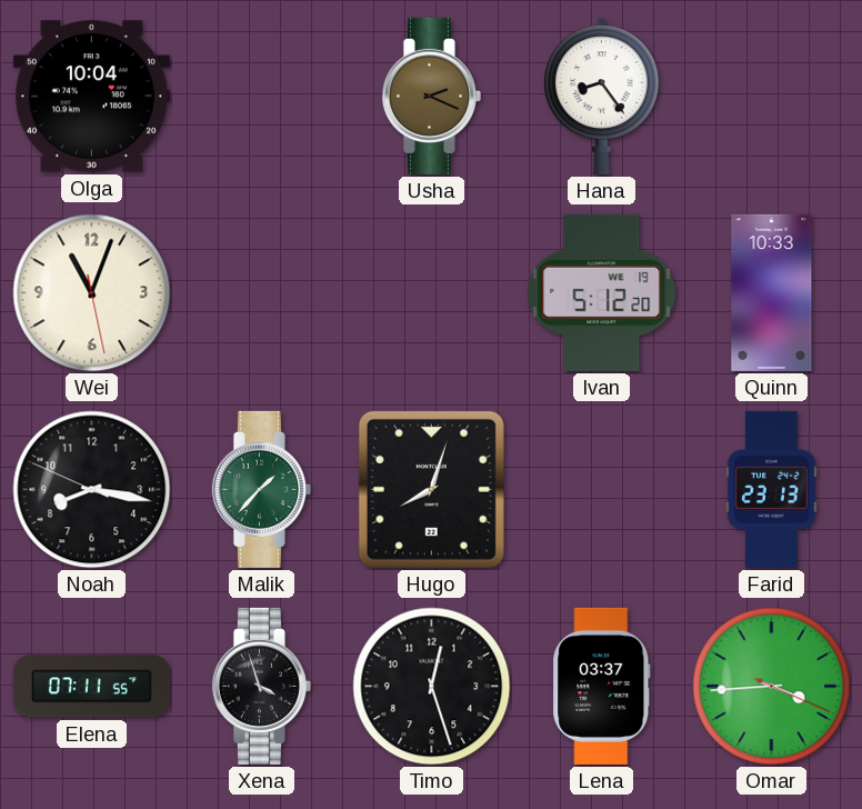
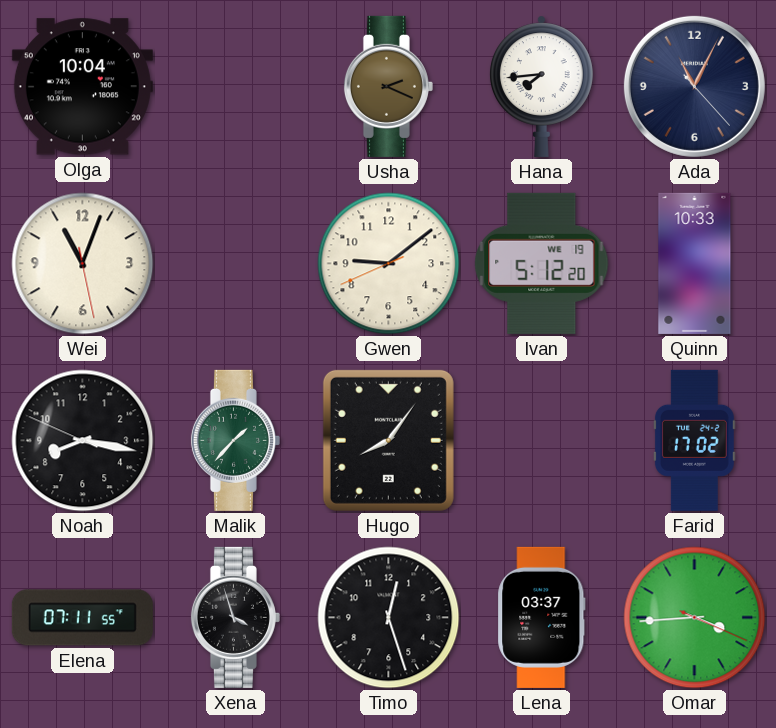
Hana: 8:24 -> 7:44 (541, 86)
Ada: none -> 11:04 (694, 86)
Gwen: none -> 9:08 (389, 264)
Hugo: 8:03 -> 8:06 (388, 440)
Farid: 23:13 -> 17:02 (694, 440)
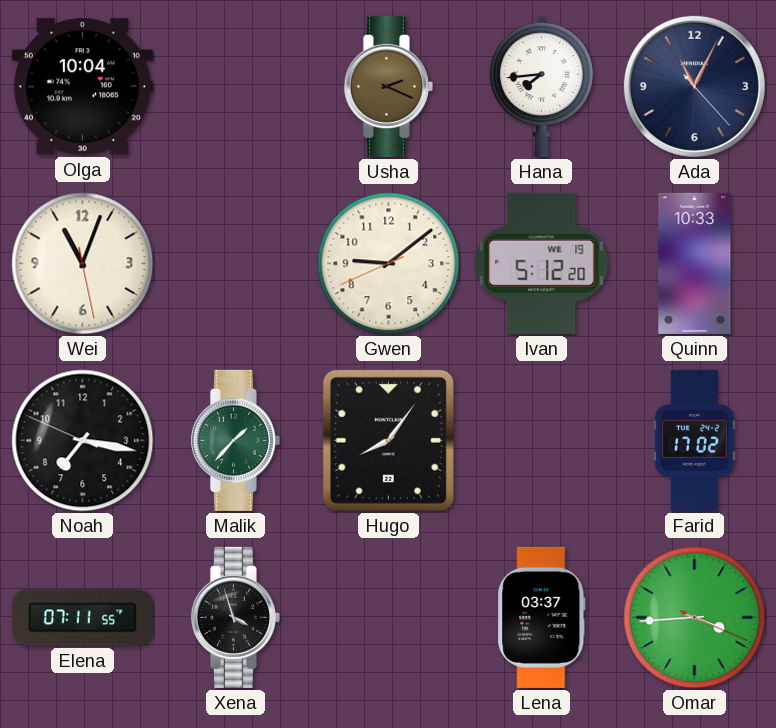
Noah: 8:16 -> 7:16 (83, 441)
Timo: 12:27 -> none (389, 618)
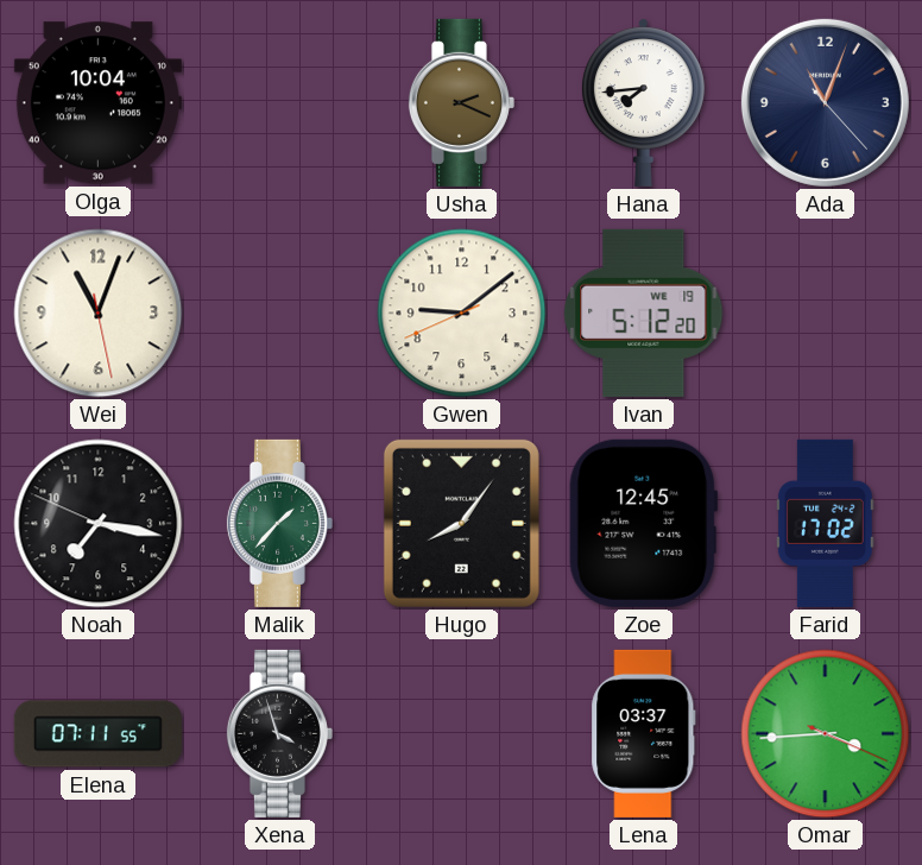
Ada: 11:04 -> 11:03 (825, 102)
Quinn: 10:33 -> none (695, 263)
Zoe: none -> 12:45 (644, 523)
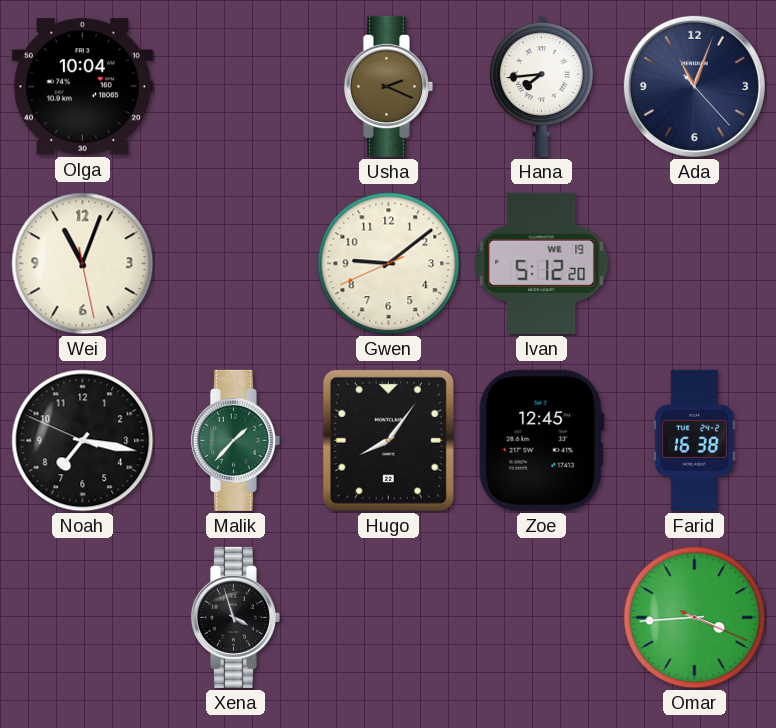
Farid: 17:02 -> 16:38 (694, 440)
Elena: 07:11 -> none (97, 734)
Lena: 03:37 -> none (644, 733)
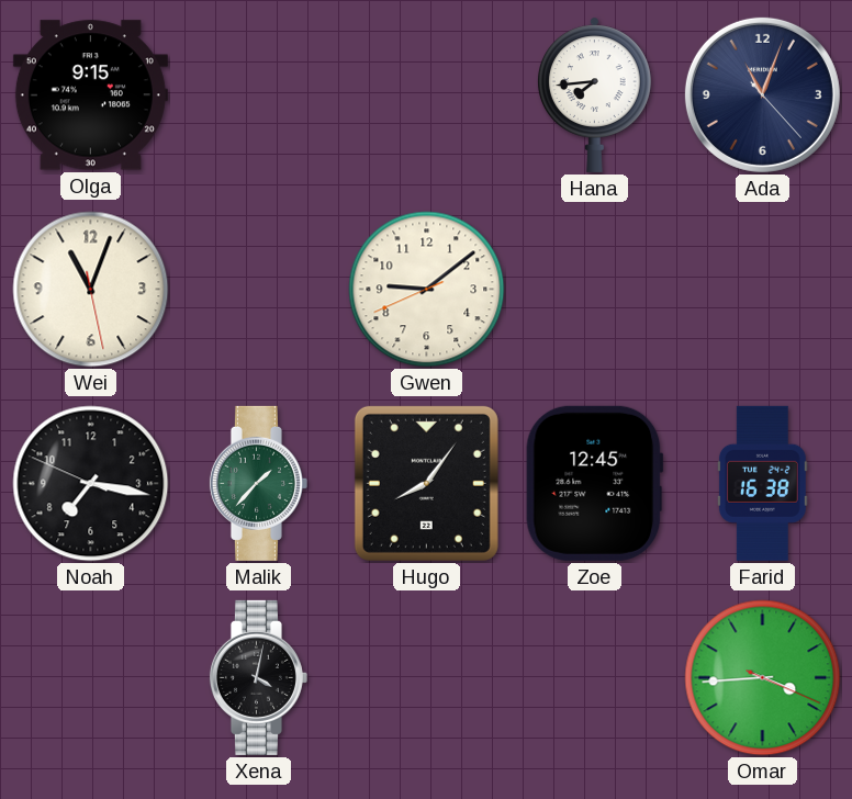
Olga: 10:04 -> 9:15 (90, 95)
Usha: 2:19 -> none (388, 86)
Ivan: 5:12 -> none (542, 263)
Xena: 3:57 -> 4:02 (258, 677)
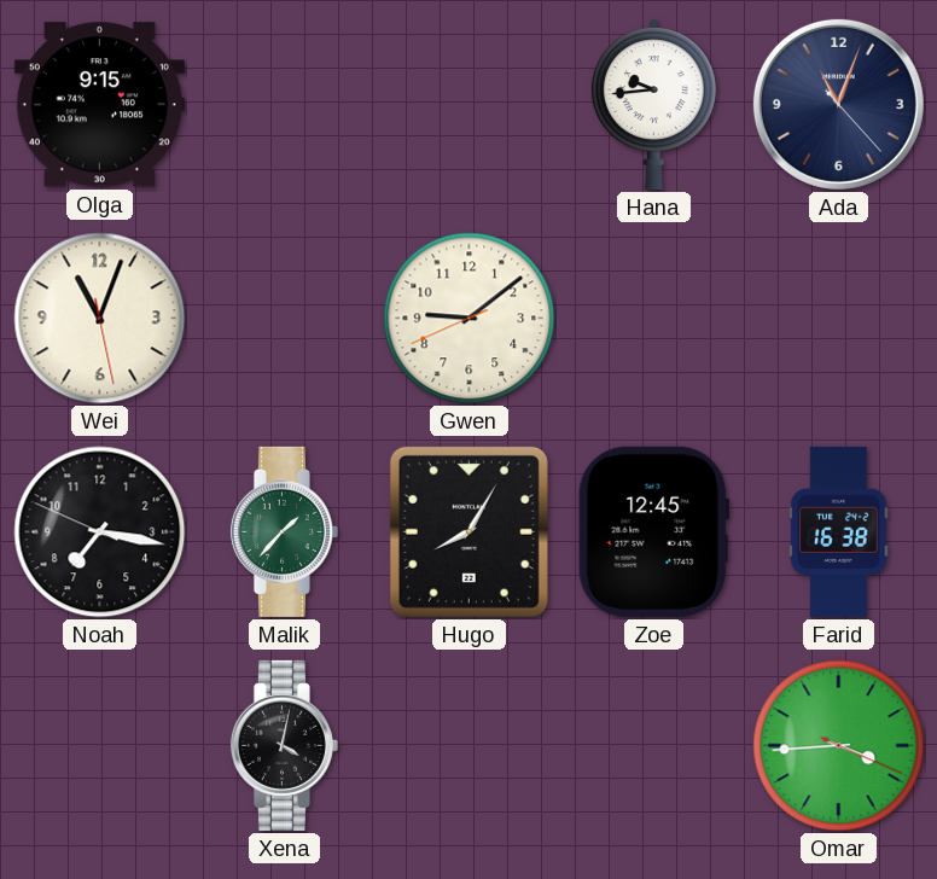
Hana: 7:44 -> 9:44 (653, 104)
Hugo: 8:06 -> 8:05 (468, 531)
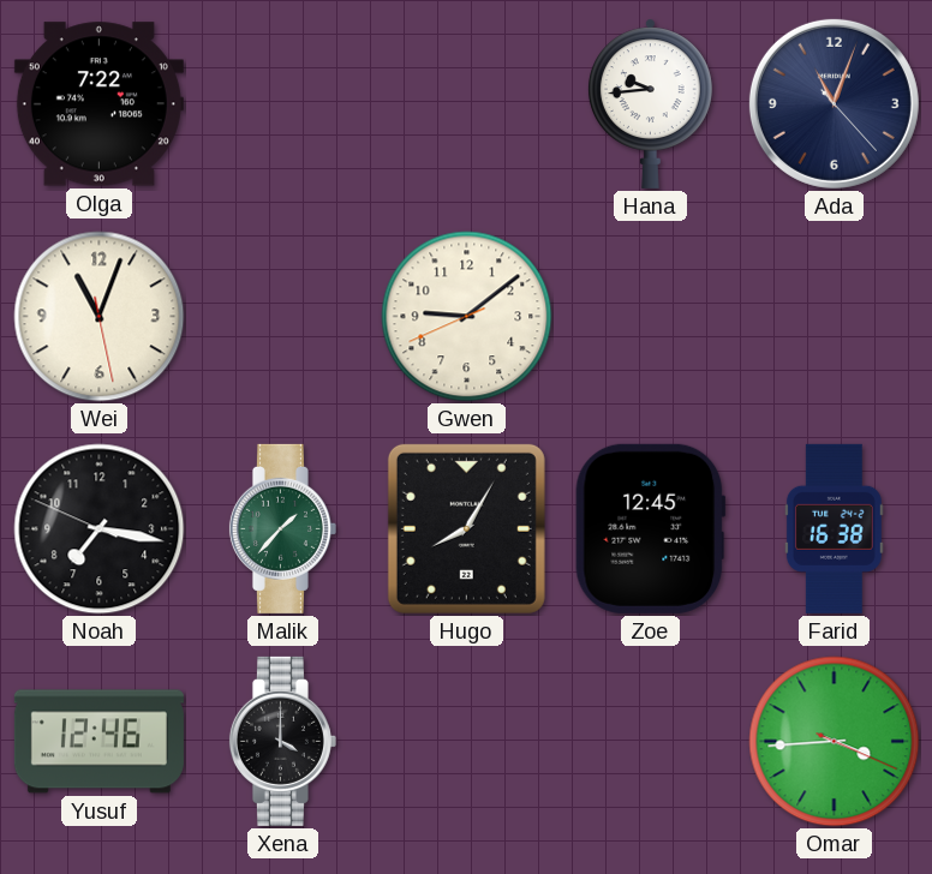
Olga: 9:15 -> 7:22 (98, 104)
Yusuf: none -> 12:46 (98, 742)
Xena: 4:02 -> 4:00 (282, 741)
